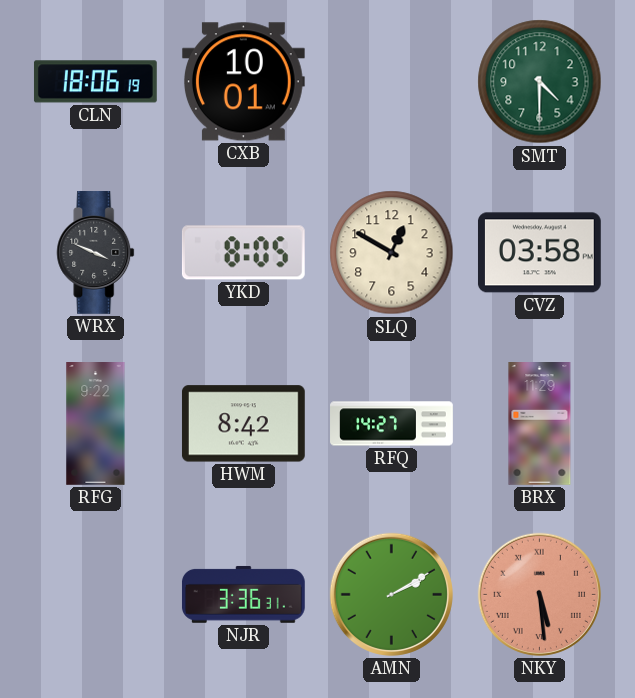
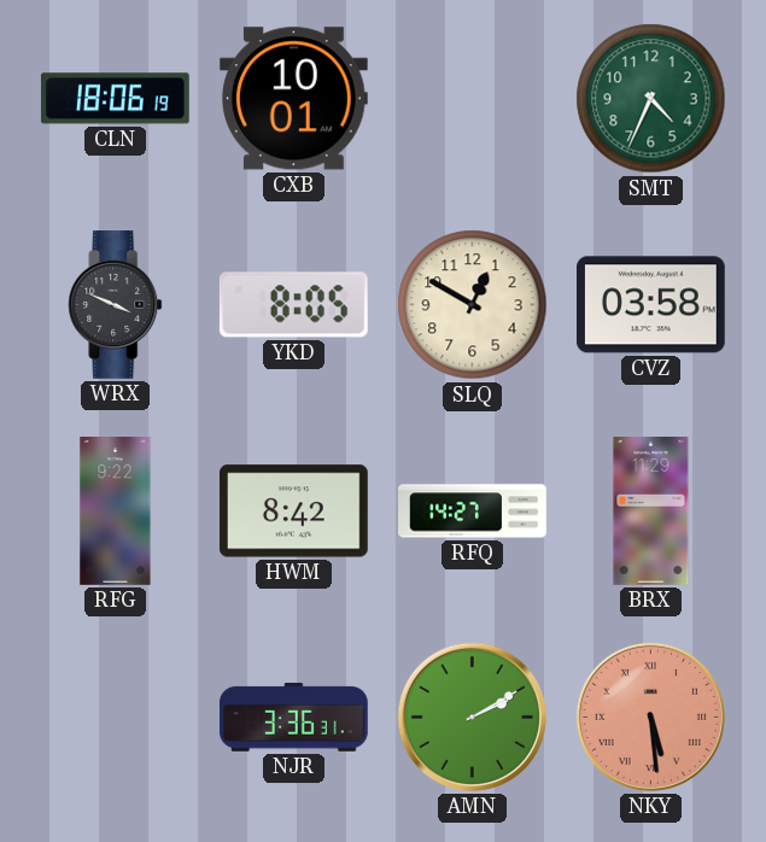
SMT: 4:30 -> 4:34 (651, 99)
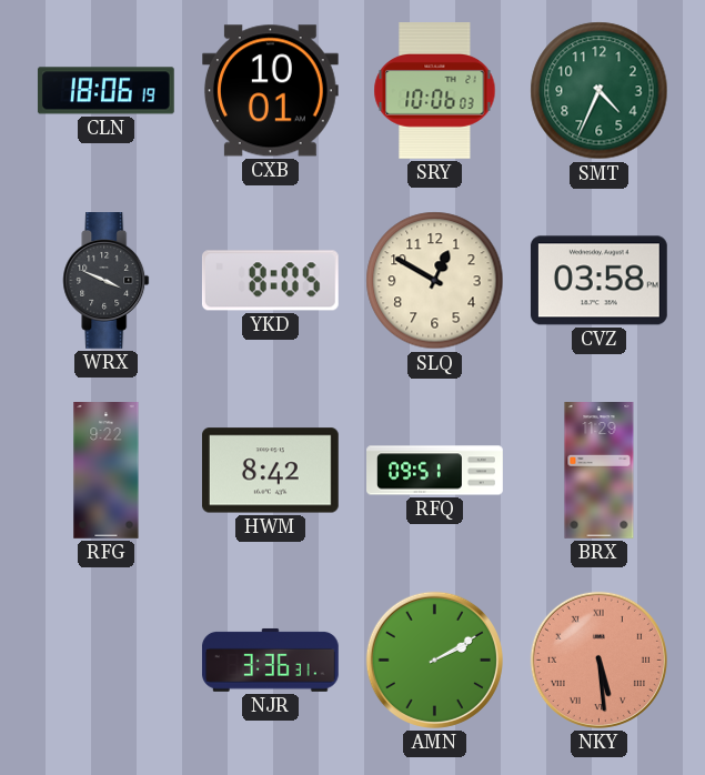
SRY: none -> 10:06 (435, 91)
RFQ: 14:27 -> 09:51 (435, 471)
